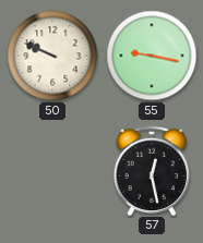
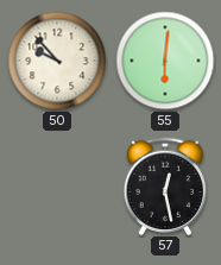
50: 9:49 -> 9:53 (57, 61)
55: 9:17 -> 6:01 (165, 61)
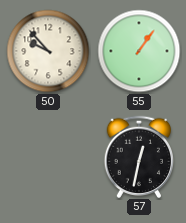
55: 6:01 -> 1:06 (139, 51)
57: 12:28 -> 12:32 (138, 156)
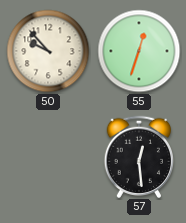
55: 1:06 -> 12:33 (139, 51)
57: 12:32 -> 12:29 (138, 156)
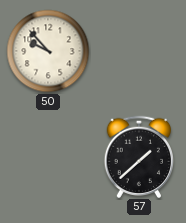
55: 12:33 -> none (139, 51)
57: 12:29 -> 1:38 (138, 156)
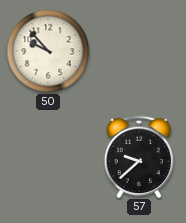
57: 1:38 -> 9:38 (138, 156)
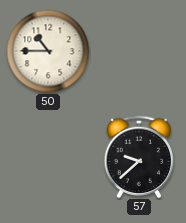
50: 9:53 -> 10:45 (48, 51)
